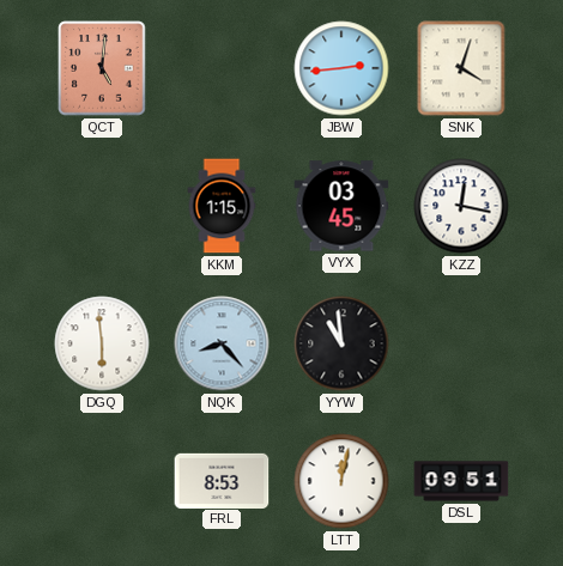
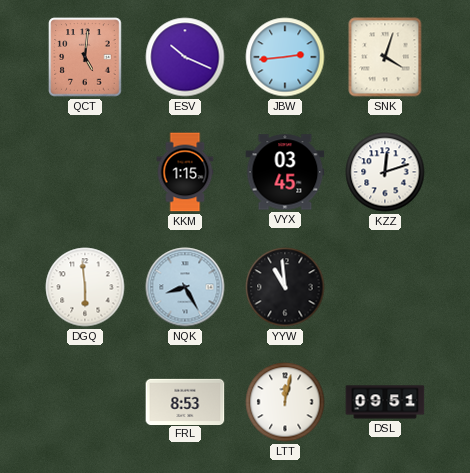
ESV: none -> 10:19 (185, 57)
KZZ: 12:17 -> 12:12 (385, 172)
NQK: 8:23 -> 8:25 (185, 287)
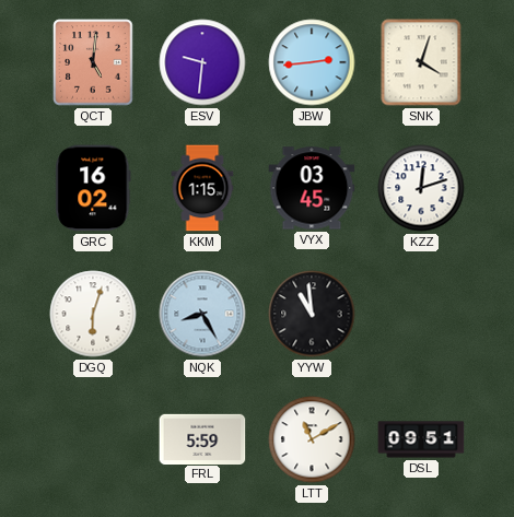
ESV: 10:19 -> 9:31 (202, 62)
GRC: none -> 16:02 (93, 188)
DGQ: 5:59 -> 6:03 (93, 314)
FRL: 8:53 -> 5:59 (202, 438)
LTT: 12:02 -> 11:10 (312, 439)
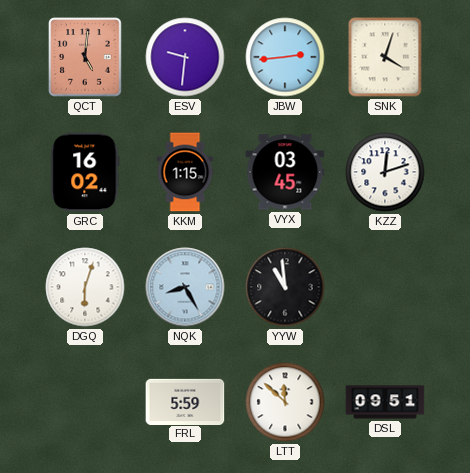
LTT: 11:10 -> 11:52 (285, 402)
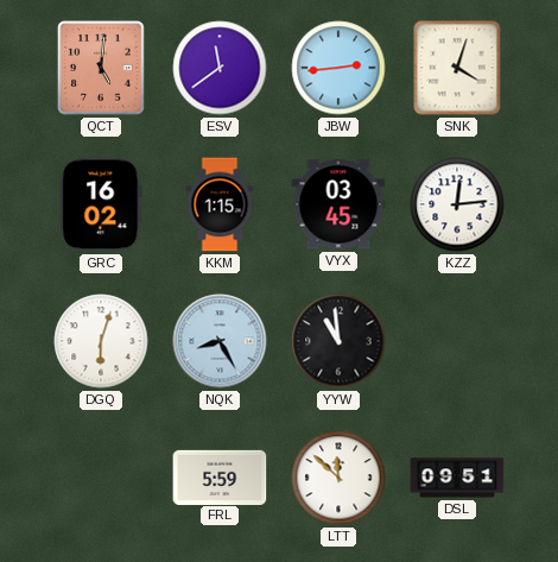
ESV: 9:31 -> 11:39 (220, 68)
KZZ: 12:12 -> 12:14 (457, 204)
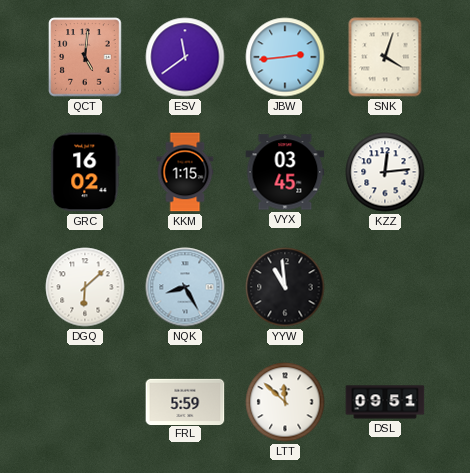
DGQ: 6:03 -> 6:08 (85, 287)
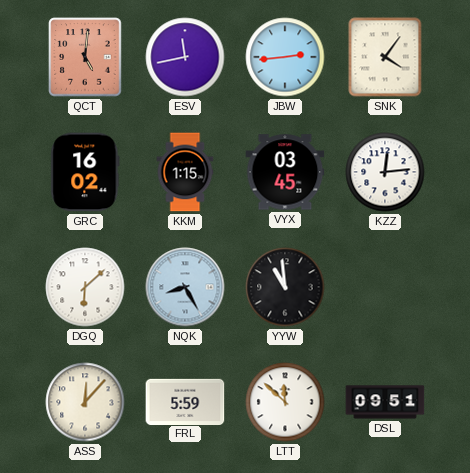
ESV: 11:39 -> 11:43 (185, 57)
SNK: 4:03 -> 4:06 (385, 57)
ASS: none -> 12:07 (85, 402)
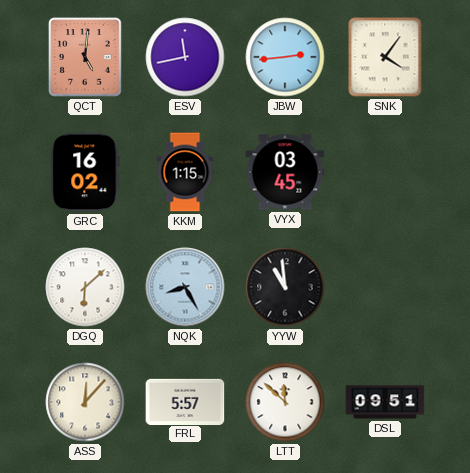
KZZ: 12:14 -> none (385, 172)
FRL: 5:59 -> 5:57 (185, 401)
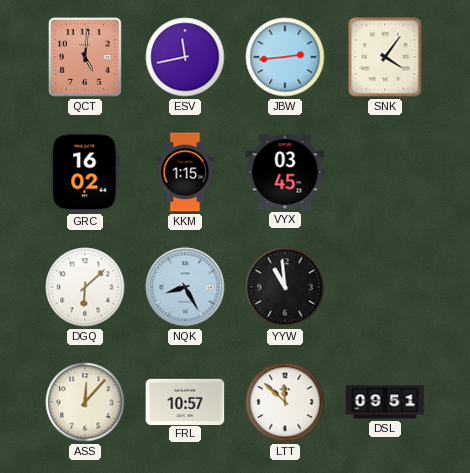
FRL: 5:57 -> 10:57 (185, 401)
